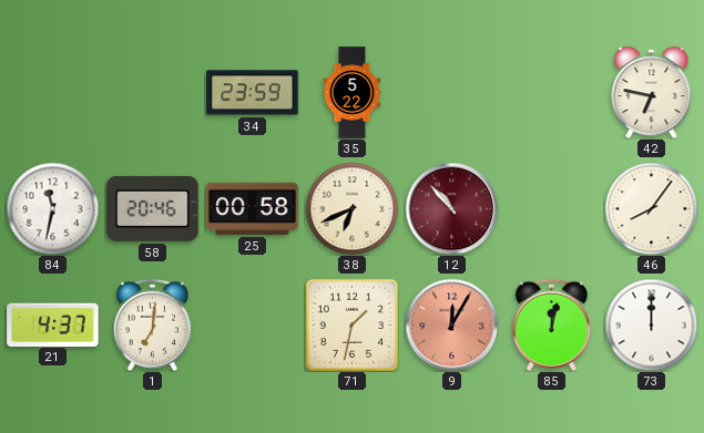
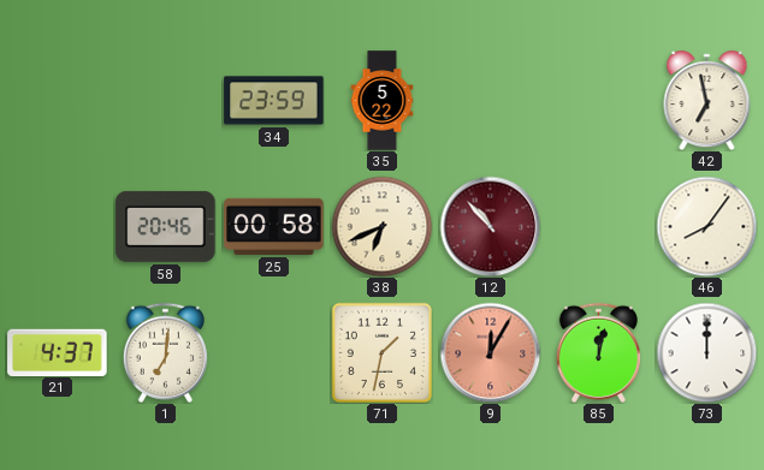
42: 6:47 -> 6:58 (707, 101)
84: 11:32 -> none (52, 208)
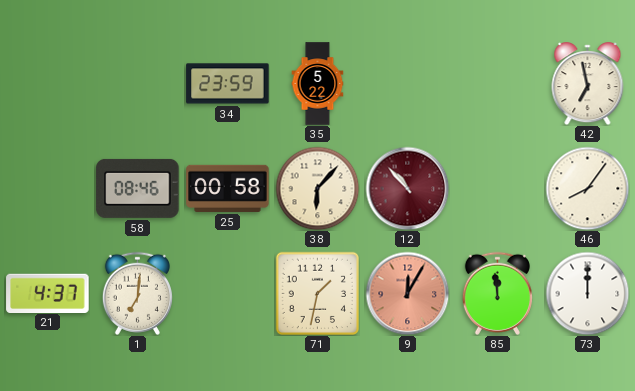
58: 20:46 -> 08:46 (138, 188)
38: 6:41 -> 6:07 (317, 188)
85: 12:02 -> 11:59 (497, 293)
